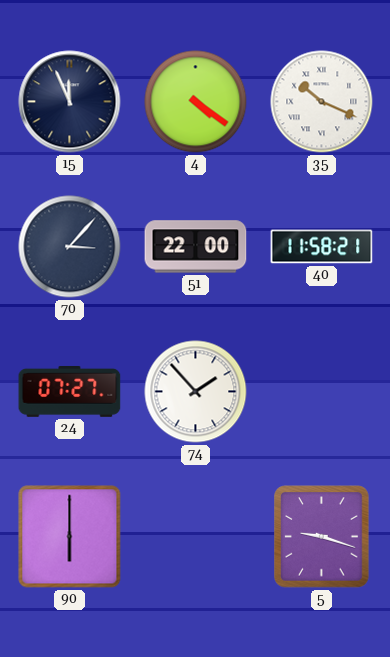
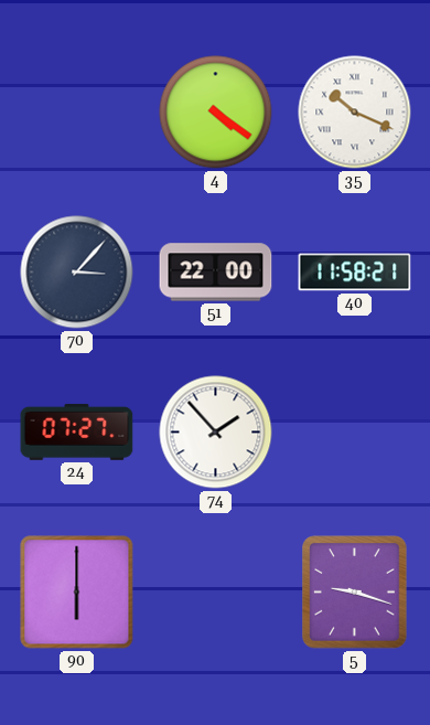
15: 11:56 -> none (70, 102)
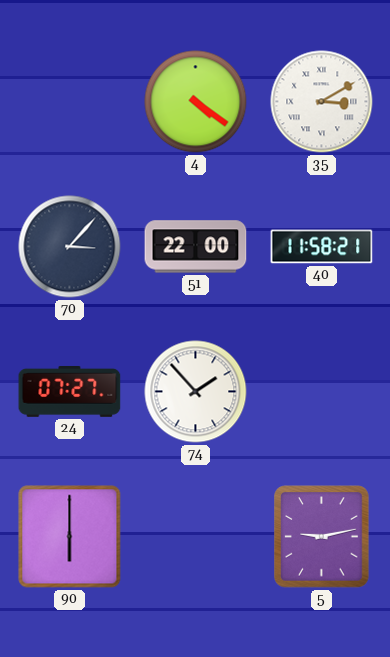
35: 10:19 -> 3:10 (322, 102)
5: 9:18 -> 9:13 (322, 537)
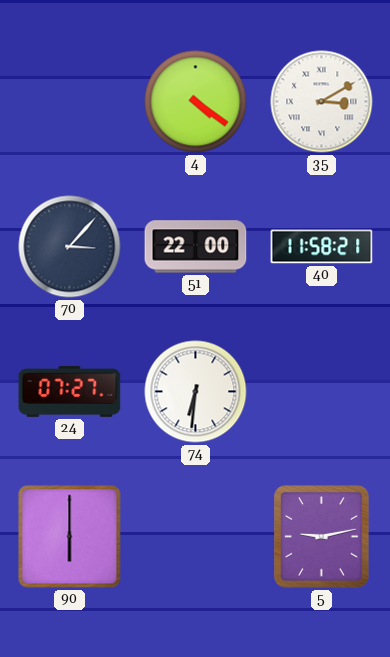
74: 1:53 -> 6:31 (196, 392)
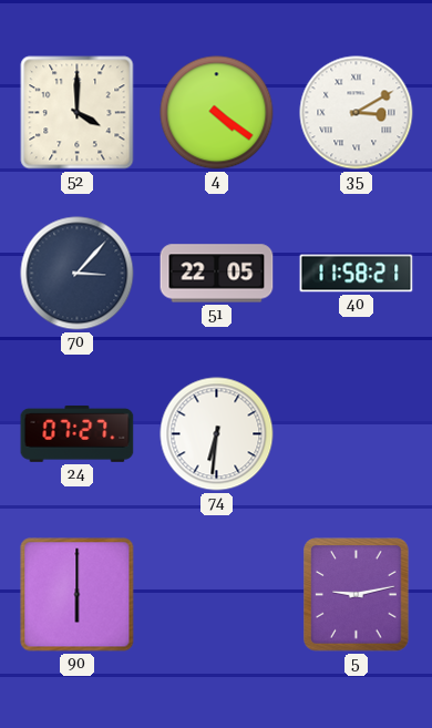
52: none -> 4:00 (78, 113)
51: 22:00 -> 22:05 (217, 274)
